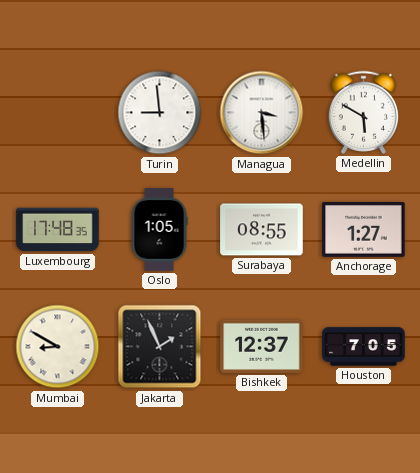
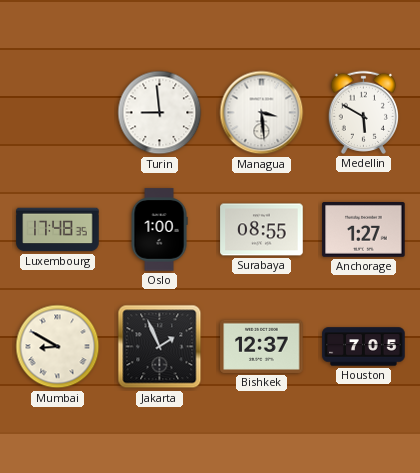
Oslo: 1:05 -> 1:00 (159, 230)
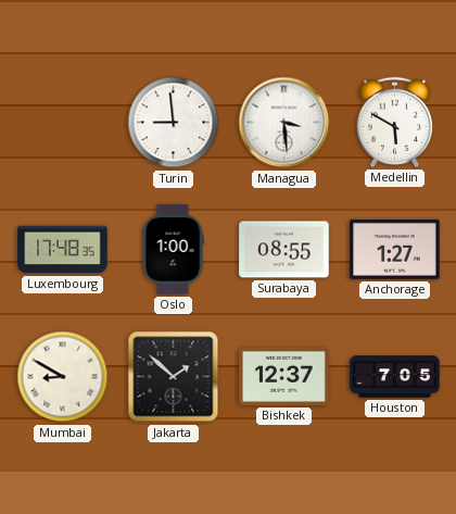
Jakarta: 1:56 -> 1:52 (174, 377)
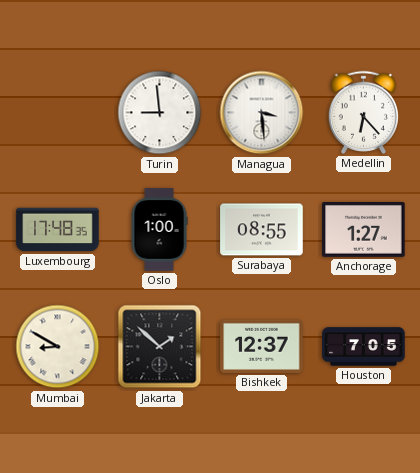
Medellin: 5:50 -> 6:23 (363, 112)
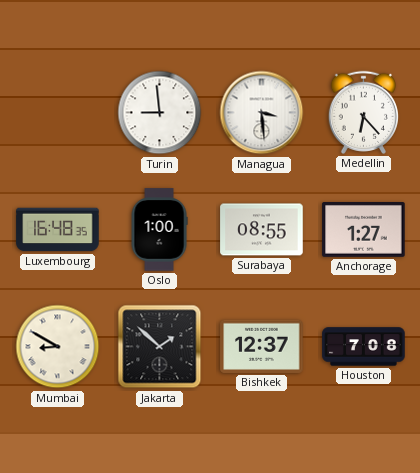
Luxembourg: 17:48 -> 16:48 (58, 230)
Houston: 7:05 -> 7:08 (364, 347)
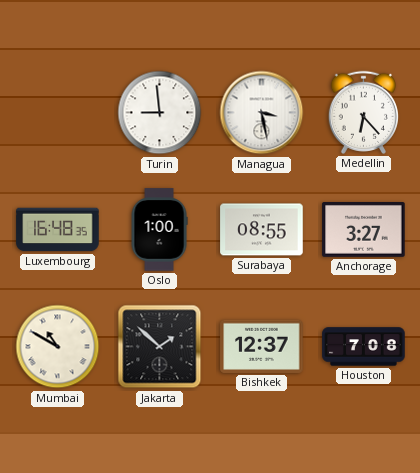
Managua: 3:29 -> 3:28 (262, 113)
Anchorage: 1:27 -> 3:27 (364, 230)
Mumbai: 8:50 -> 10:50 (58, 347)
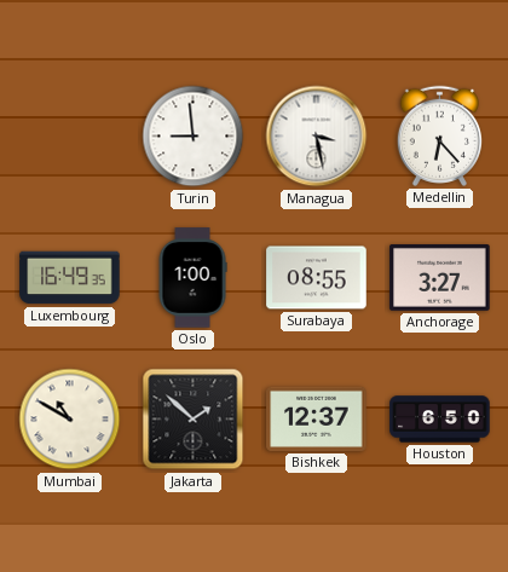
Luxembourg: 16:48 -> 16:49 (70, 278)
Houston: 7:08 -> 6:50 (440, 420)
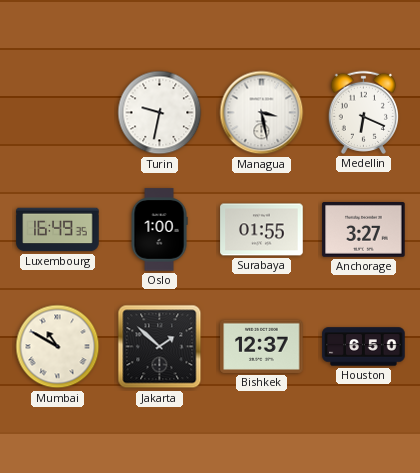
Turin: 8:59 -> 9:32 (160, 113)
Medellin: 6:23 -> 6:19 (363, 112)
Surabaya: 08:55 -> 01:55 (262, 230)
